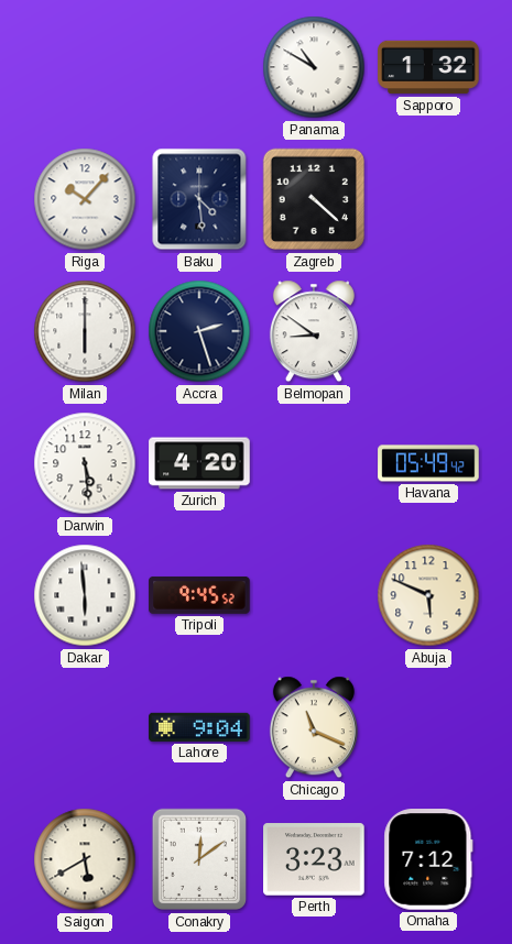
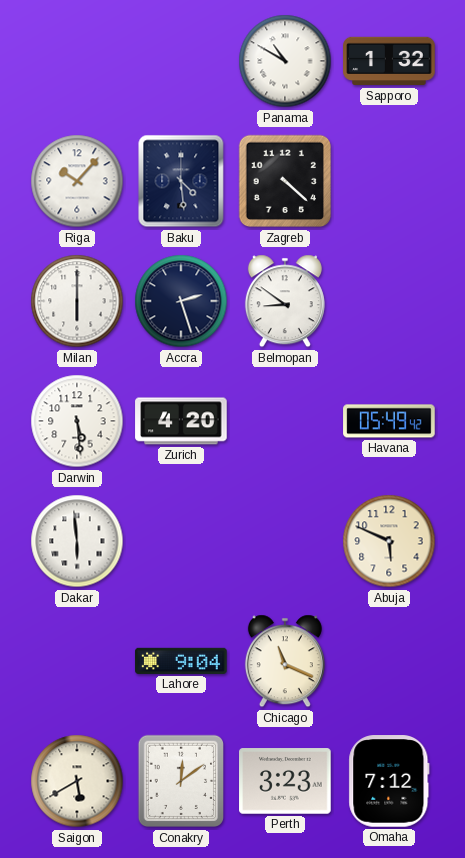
Tripoli: 9:45 -> none (199, 595)
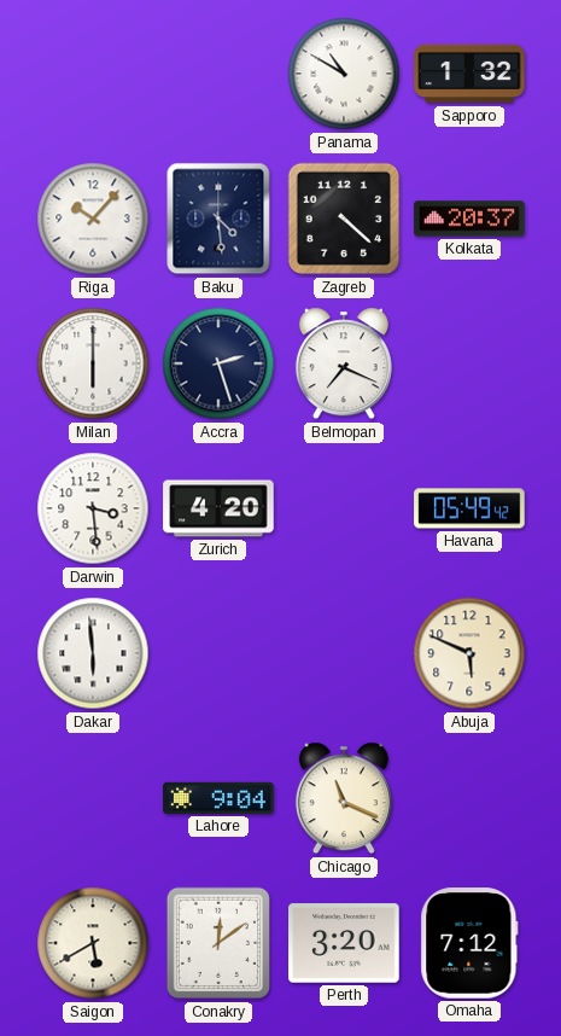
Kolkata: none -> 20:37 (469, 219)
Belmopan: 8:51 -> 7:19 (344, 363)
Darwin: 5:29 -> 3:29 (93, 508)
Perth: 3:23 -> 3:20 (344, 943)
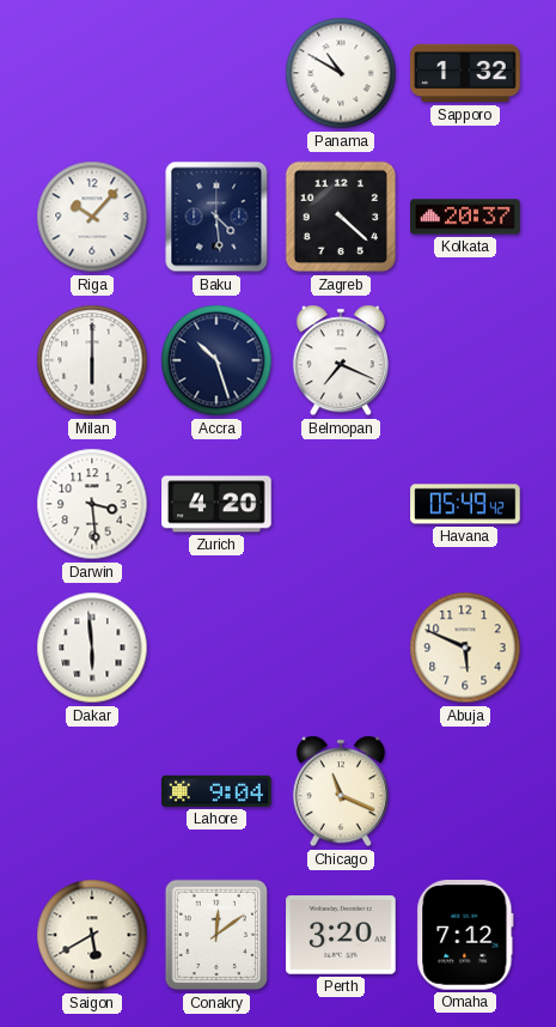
Accra: 2:27 -> 10:27 (216, 360)
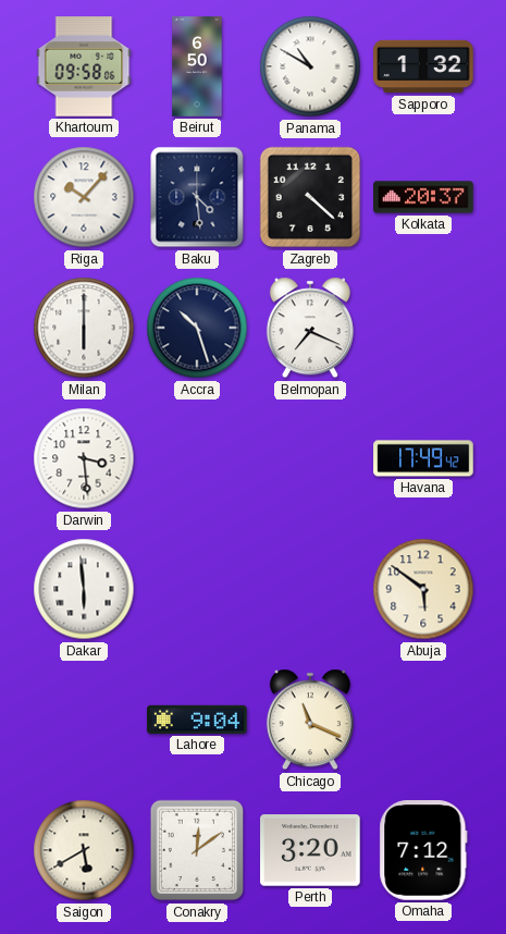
Khartoum: none -> 09:58 (84, 66)
Beirut: none -> 6:50 (197, 66)
Zurich: 4:20 -> none (216, 504)
Havana: 05:49 -> 17:49 (423, 458)
Abuja: 5:49 -> 5:51 (423, 589)
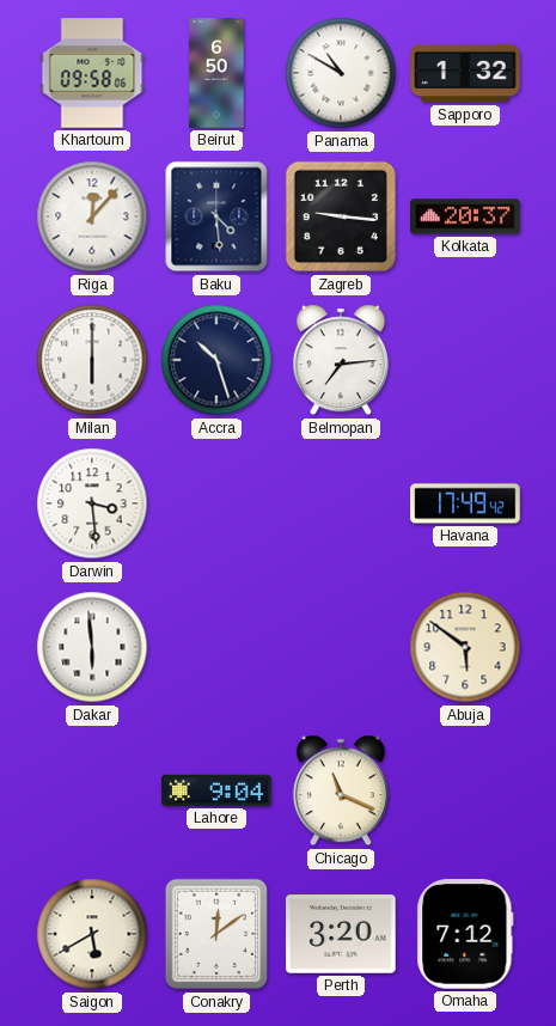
Riga: 10:07 -> 12:07 (92, 216)
Zagreb: 4:22 -> 9:16 (341, 216)
Belmopan: 7:19 -> 7:14 (341, 360)
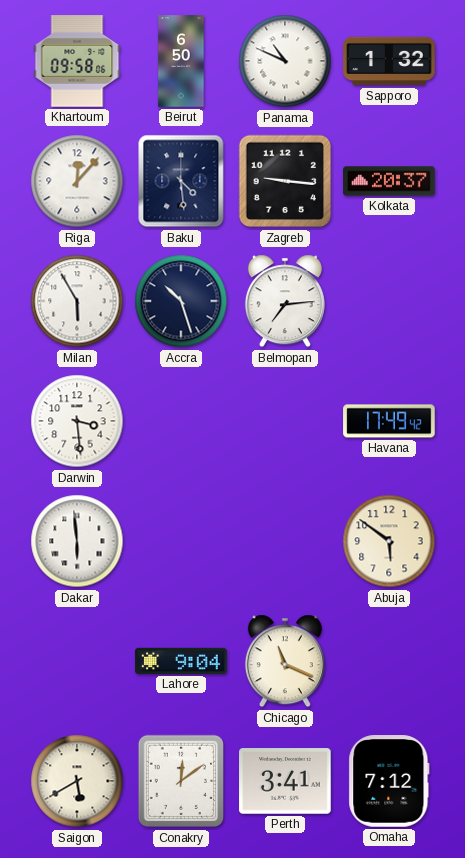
Panama: 10:50 -> 10:49 (285, 61)
Milan: 6:00 -> 5:55 (77, 301)
Perth: 3:20 -> 3:41 (285, 781)
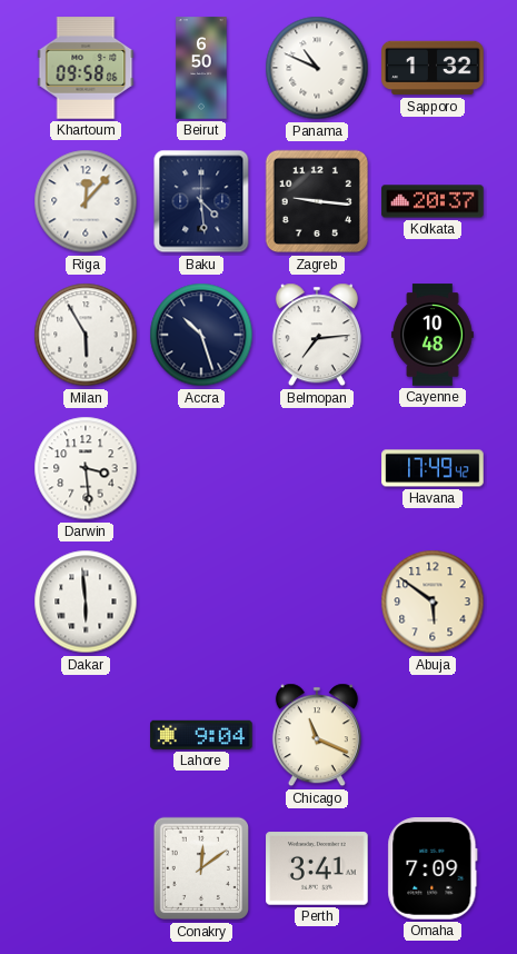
Cayenne: none -> 10:48 (433, 335)
Saigon: 5:40 -> none (77, 781)
Omaha: 7:12 -> 7:09 (433, 868)
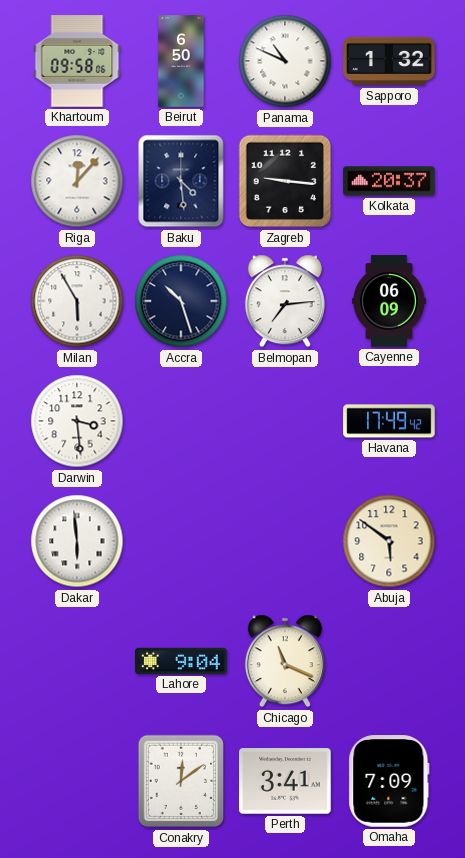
Cayenne: 10:48 -> 06:09 (389, 301)
